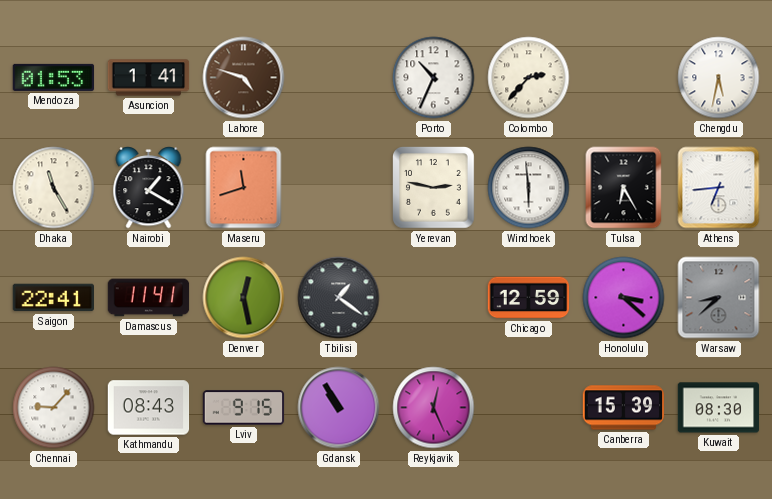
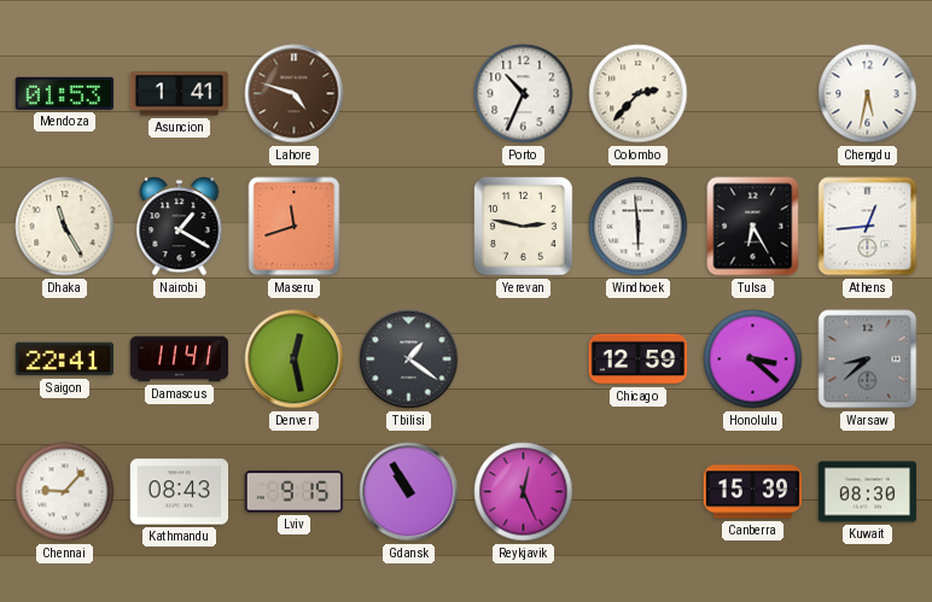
Athens: 6:44 -> 12:44 (868, 227)
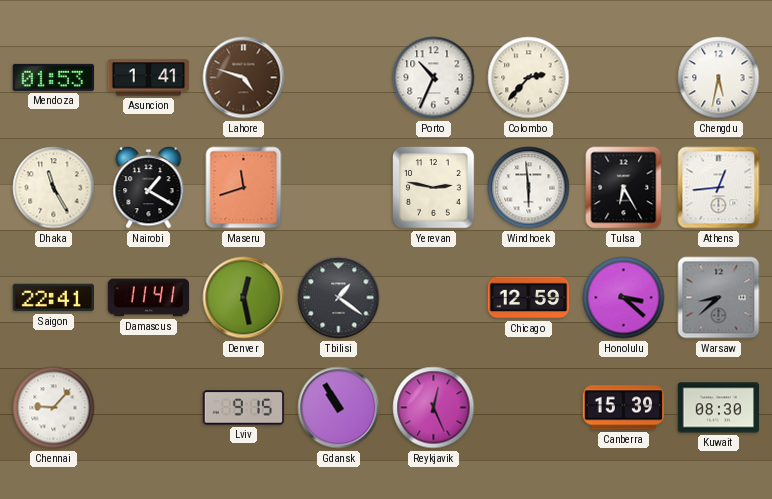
Kathmandu: 08:43 -> none (180, 492)
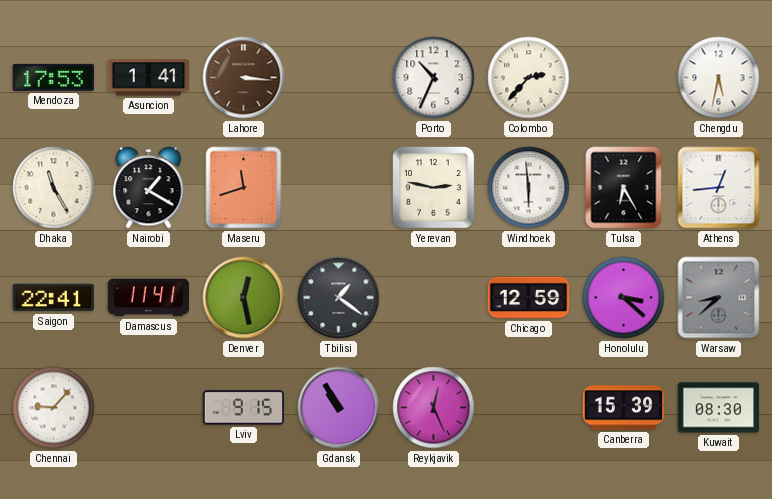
Mendoza: 01:53 -> 17:53 (54, 77)
Lahore: 4:48 -> 3:16 (244, 78)
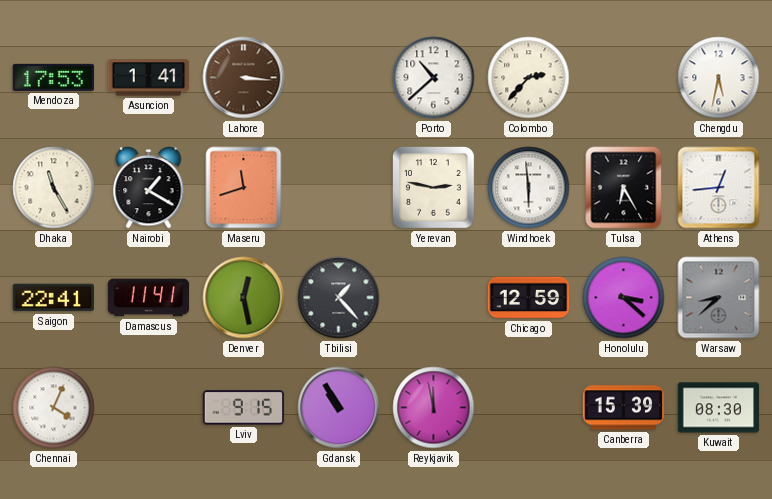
Porto: 10:34 -> 10:38 (434, 78)
Tbilisi: 1:21 -> 1:23 (339, 298)
Chennai: 9:07 -> 4:04 (54, 408)
Reykjavik: 12:26 -> 11:58 (434, 408)
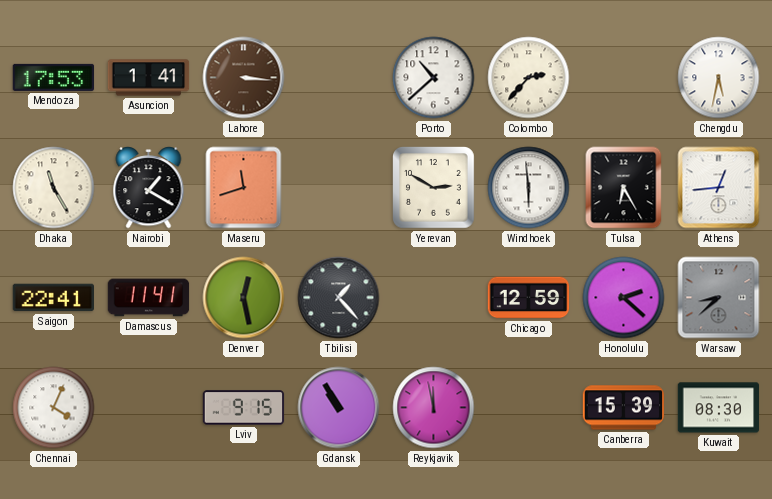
Yerevan: 2:47 -> 2:50 (434, 188)
Honolulu: 3:22 -> 2:22 (624, 298)
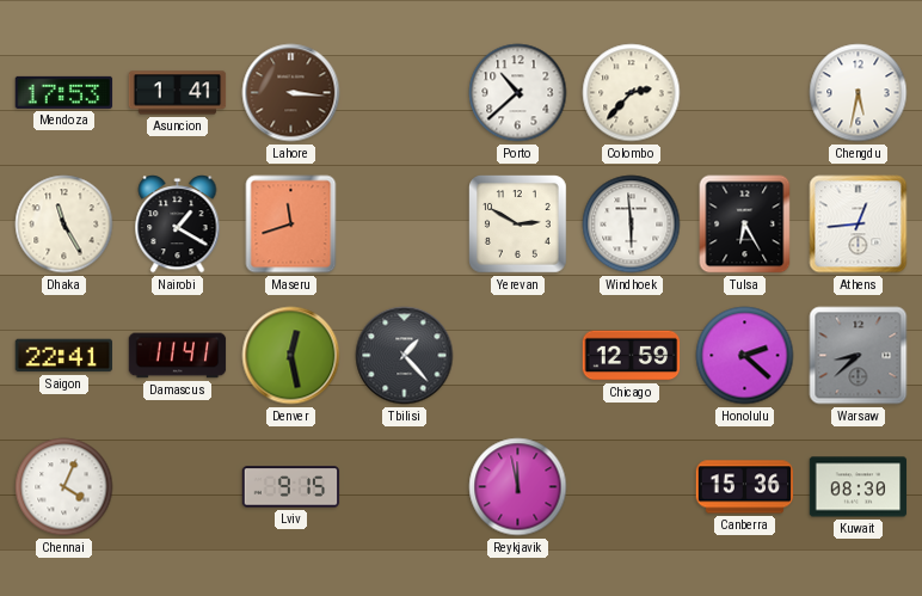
Gdansk: 10:55 -> none (339, 408)
Canberra: 15:39 -> 15:36 (745, 487)
